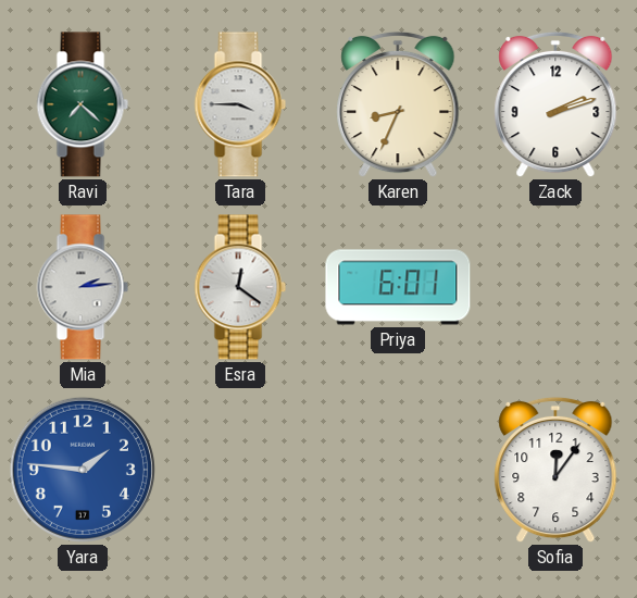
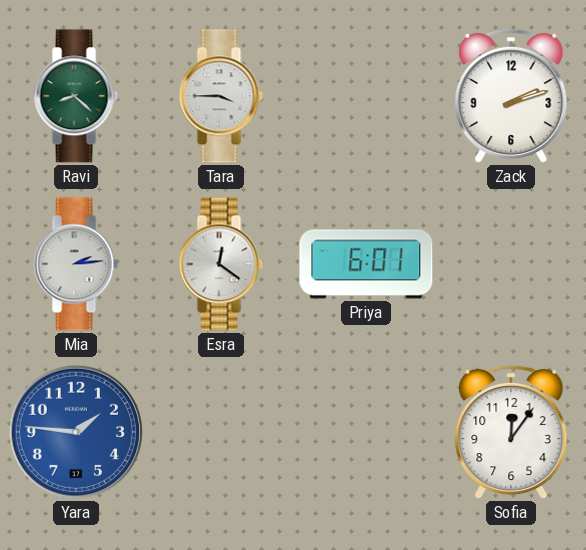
Ravi: 7:22 -> 8:22 (76, 96)
Karen: 8:34 -> none (398, 104)
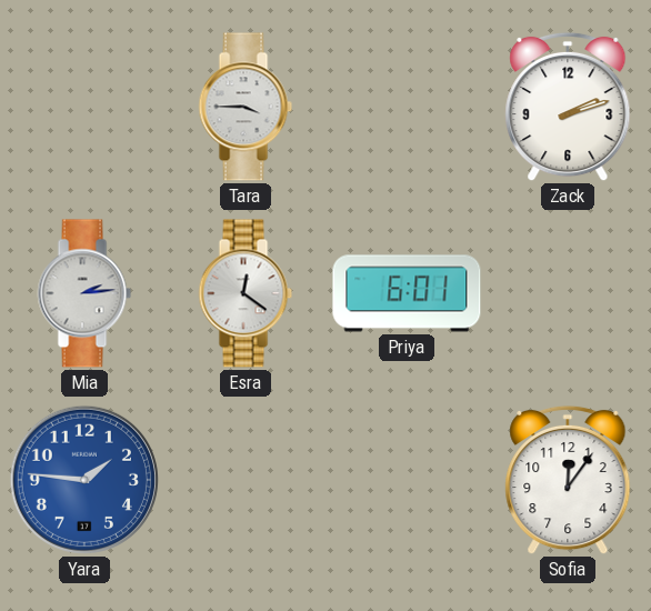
Ravi: 8:22 -> none (76, 96)
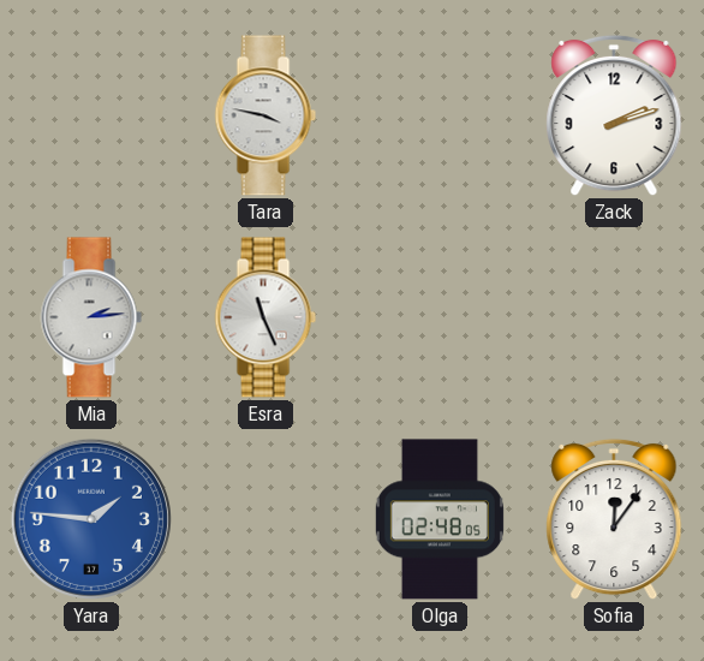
Tara: 3:45 -> 3:47 (266, 115)
Esra: 12:21 -> 11:26 (266, 317)
Priya: 6:01 -> none (407, 293)
Olga: none -> 02:48 (440, 519)
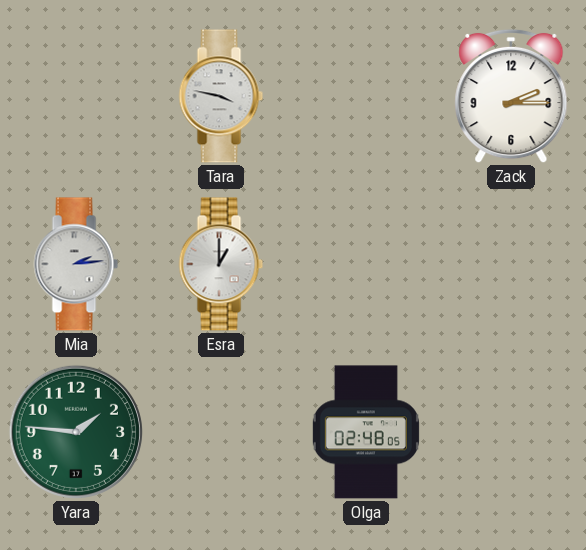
Zack: 2:12 -> 2:15 (511, 96)
Esra: 11:26 -> 1:00 (221, 264)
Yara dial: blue -> green (76, 432)
Sofia: 12:06 -> none (614, 519)
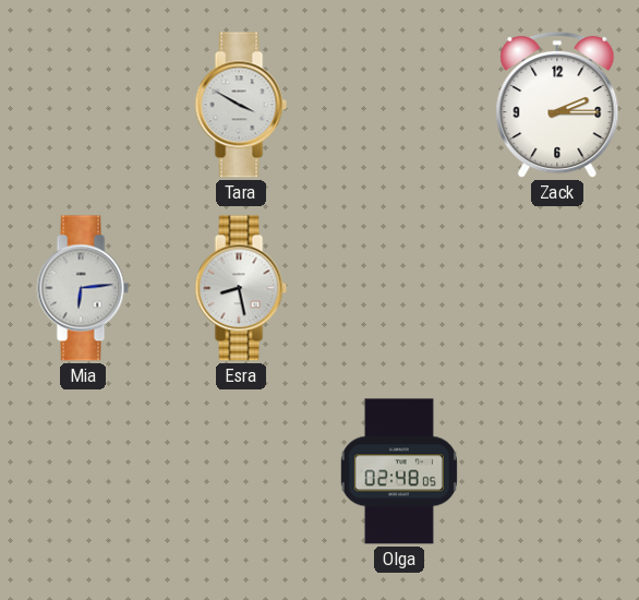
Tara: 3:47 -> 3:50 (241, 105)
Mia: 2:14 -> 6:14 (83, 288)
Esra: 1:00 -> 8:28 (241, 288)
Yara: 1:46 -> none (76, 432)
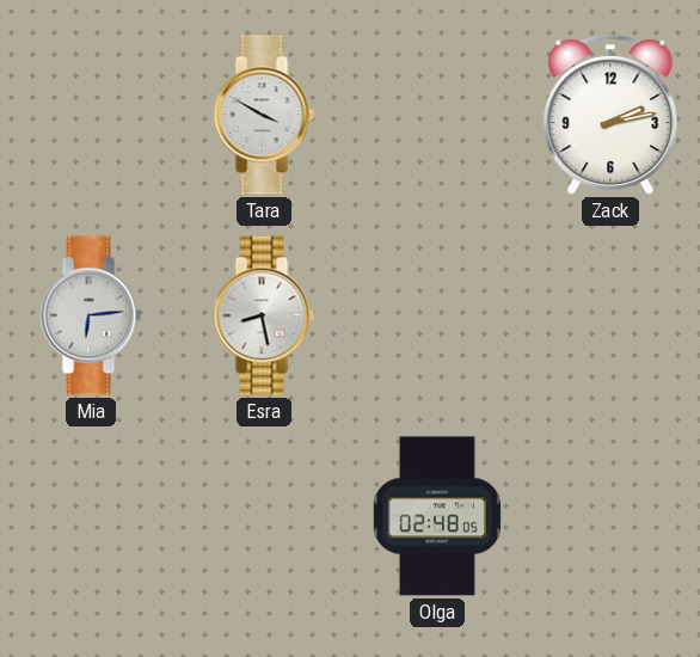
Zack: 2:15 -> 2:13 (610, 115)
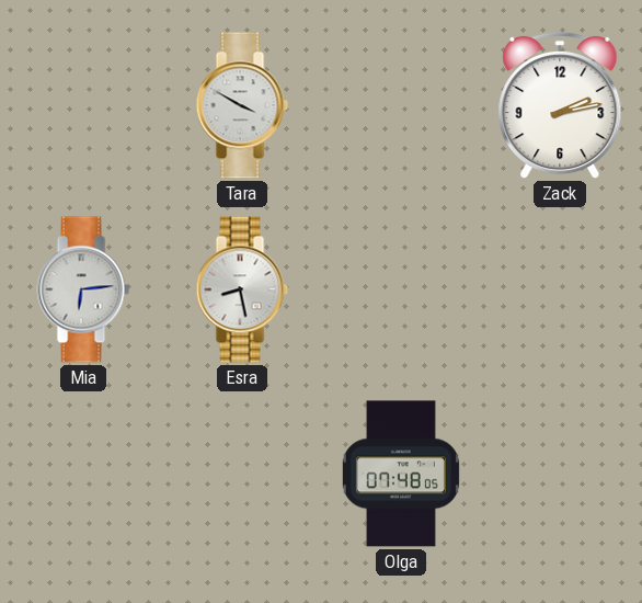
Olga: 02:48 -> 07:48 (401, 474)
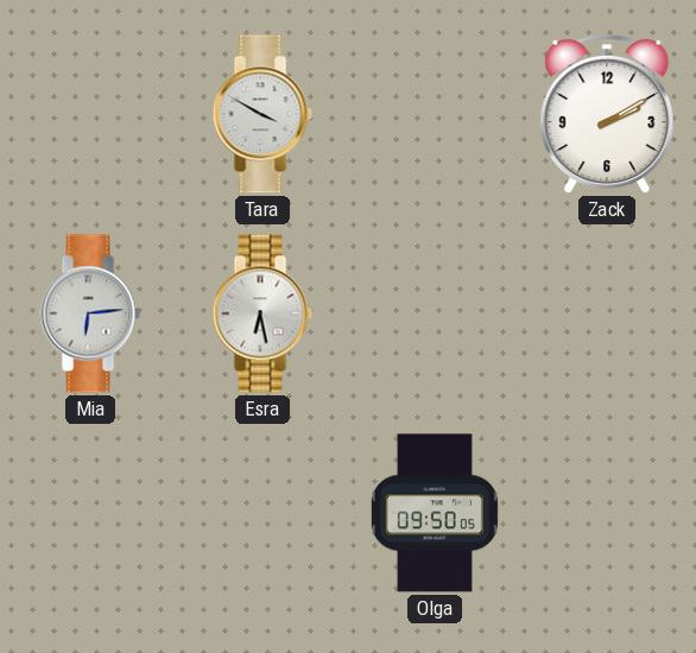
Zack: 2:13 -> 2:10 (607, 114)
Esra: 8:28 -> 6:28 (262, 313)
Olga: 07:48 -> 09:50 (435, 513)
